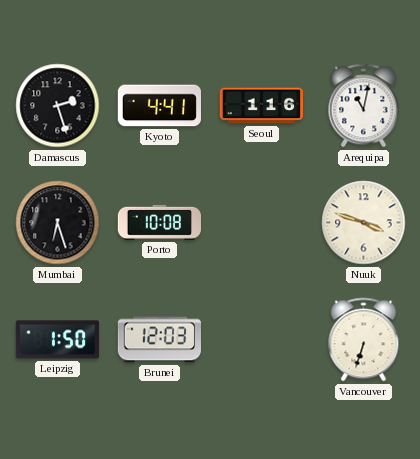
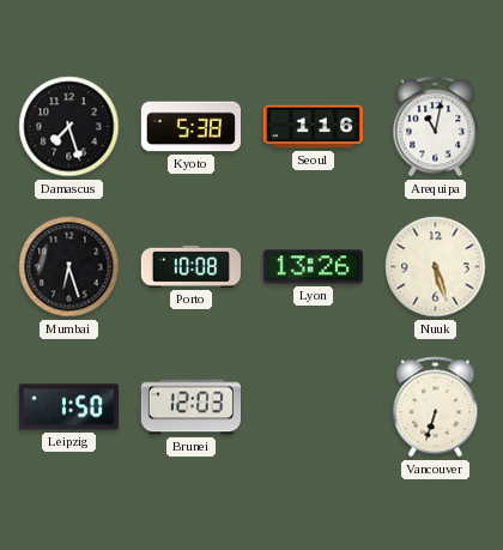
Damascus: 2:27 -> 7:27 (69, 127)
Kyoto: 4:41 -> 5:38 (190, 127)
Lyon: none -> 13:26 (313, 267)
Nuuk: 3:48 -> 5:27 (436, 267)
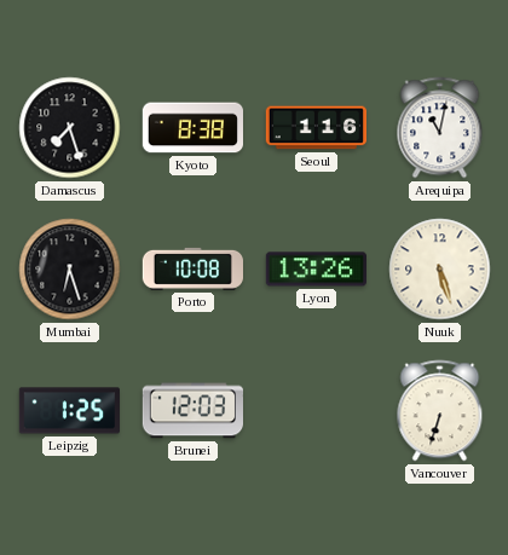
Kyoto: 5:38 -> 8:38 (192, 128)
Leipzig: 1:50 -> 1:25 (69, 411)
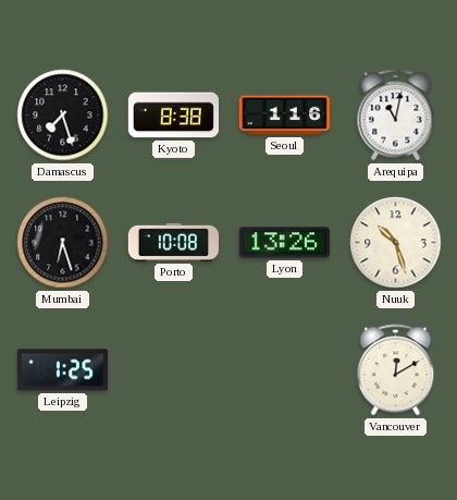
Nuuk: 5:27 -> 10:27 (396, 243)
Brunei: 12:03 -> none (192, 411)
Vancouver: 6:33 -> 12:10 (396, 370)
